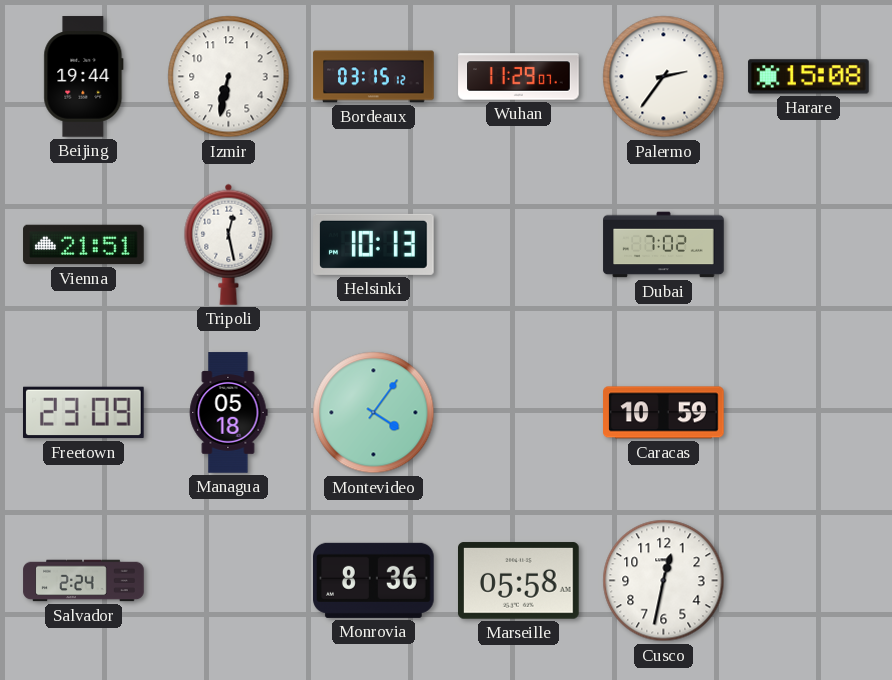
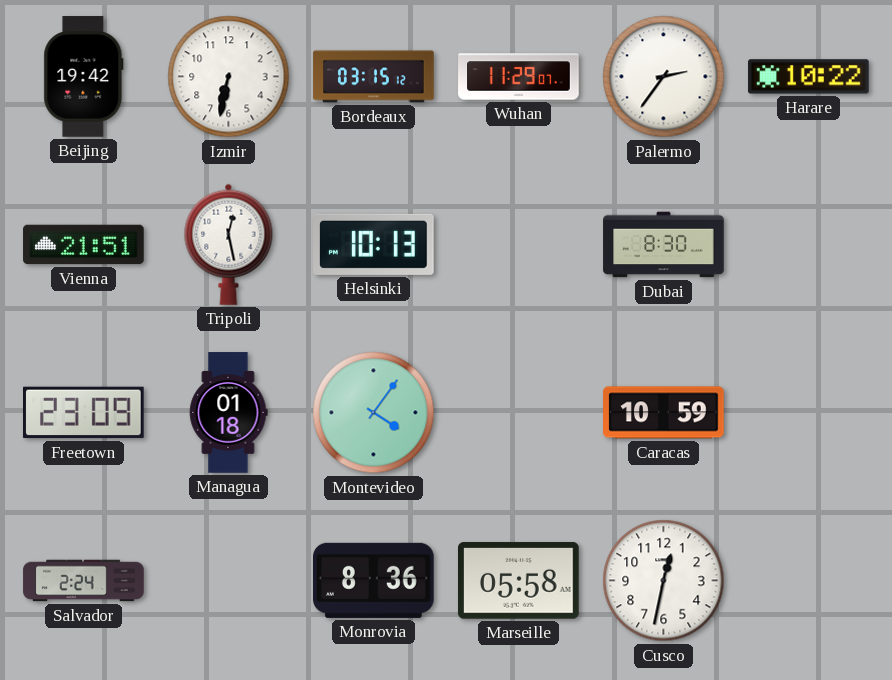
Beijing: 19:44 -> 19:42 (84, 77)
Harare: 15:08 -> 10:22 (809, 77)
Dubai: 7:02 -> 8:30 (664, 245)
Managua: 05:18 -> 01:18 (228, 413)
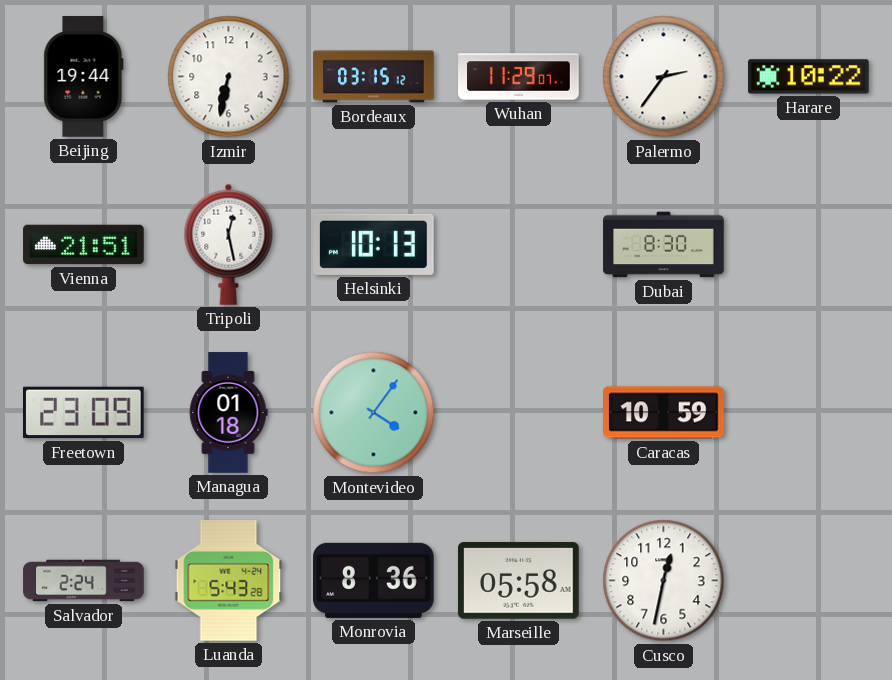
Beijing: 19:42 -> 19:44 (84, 77)
Luanda: none -> 5:43 (229, 581)
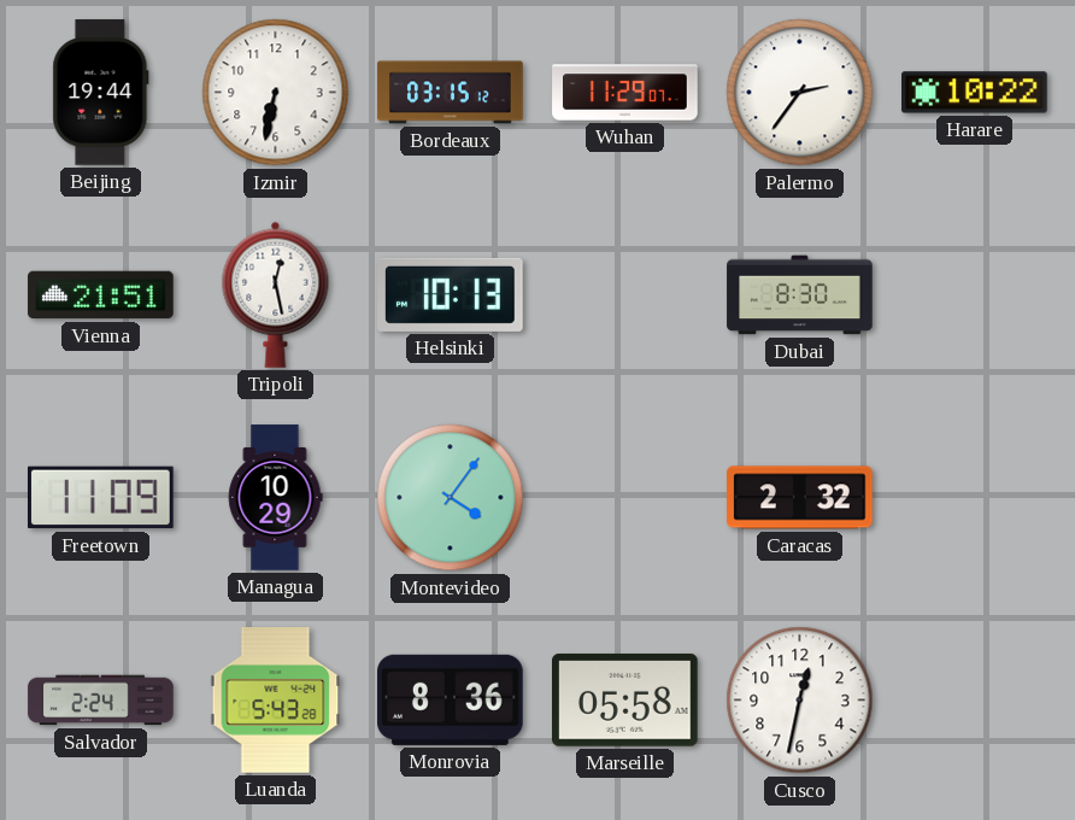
Freetown: 23:09 -> 11:09 (101, 498)
Managua: 01:18 -> 10:29 (275, 498)
Caracas: 10:59 -> 2:32 (800, 498)
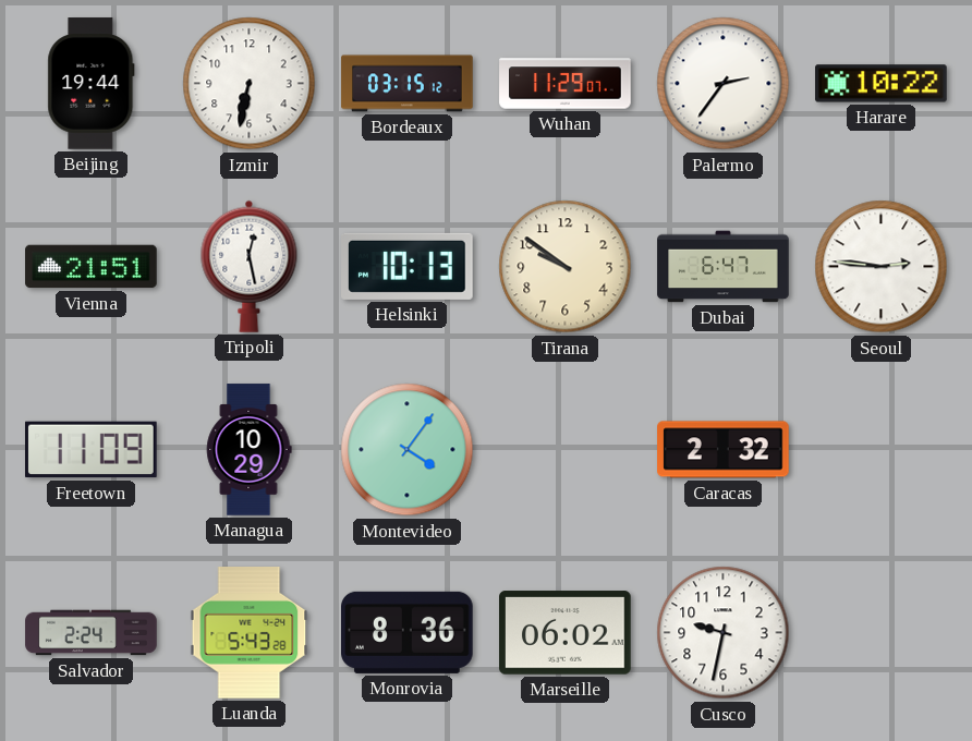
Tirana: none -> 9:51 (566, 267)
Dubai: 8:30 -> 6:47 (724, 267)
Seoul: none -> 2:46 (882, 267)
Marseille: 05:58 -> 06:02 (566, 633)
Cusco: 12:32 -> 9:32 (724, 633)
